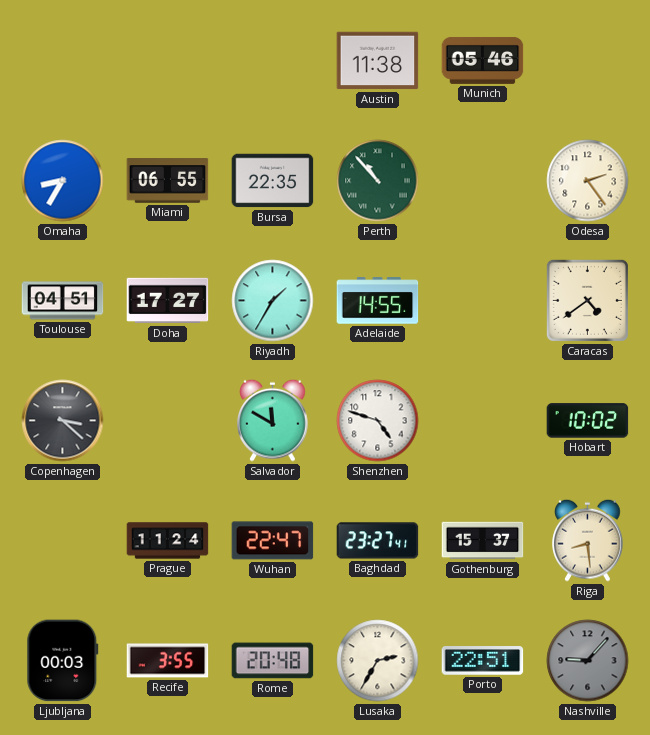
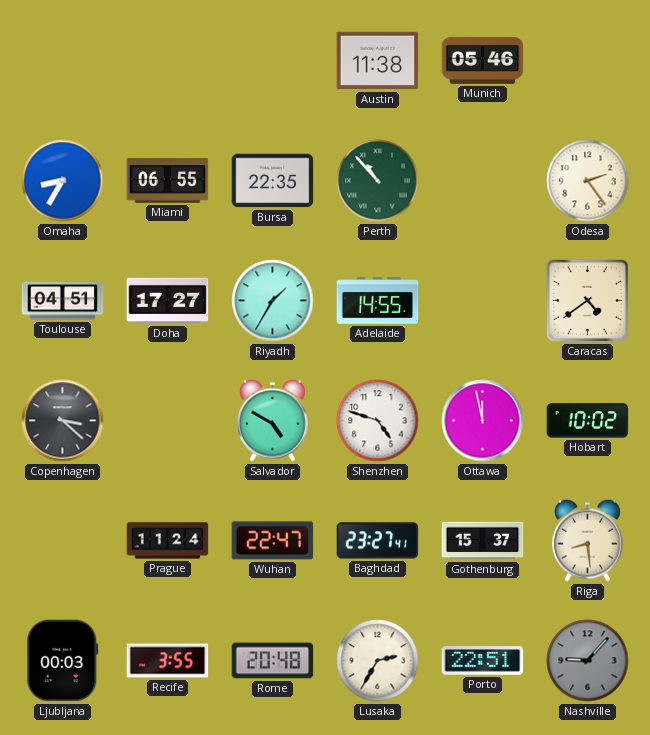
Salvador: 11:50 -> 4:50 (273, 420)
Ottawa: none -> 11:58 (483, 421)
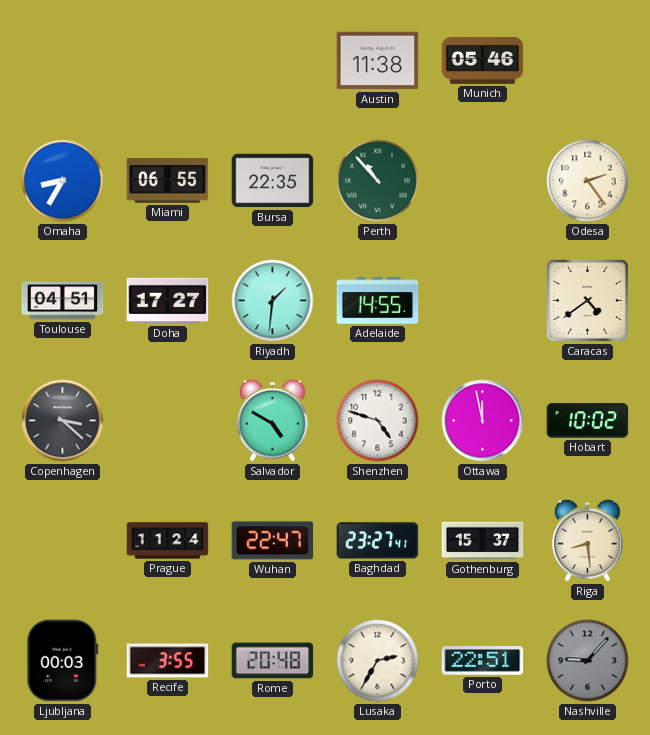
Riyadh: 1:35 -> 1:31 (273, 301)
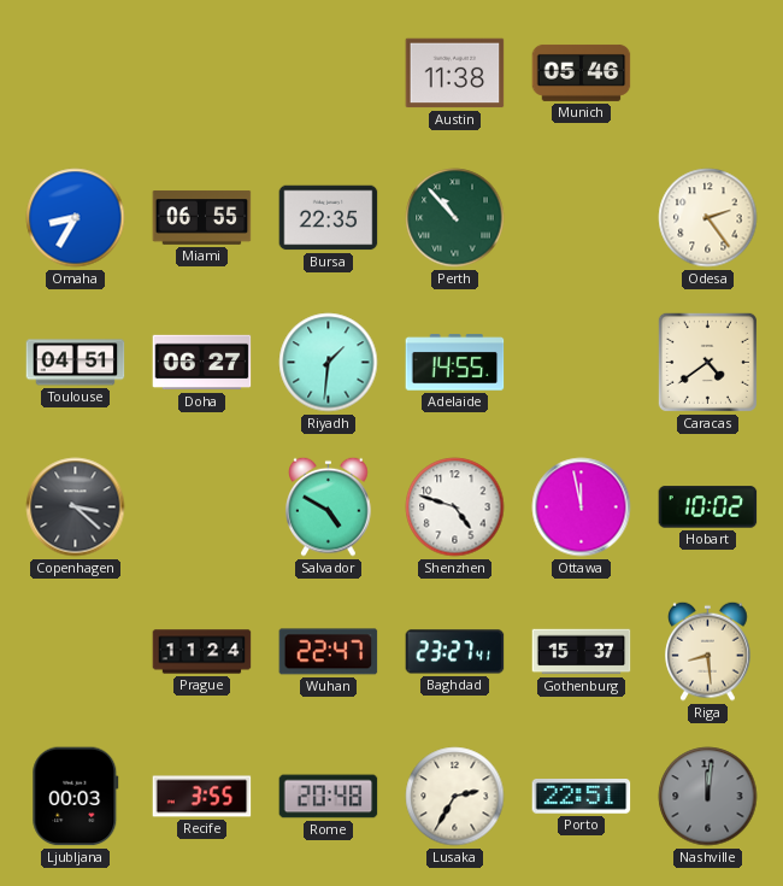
Doha: 17:27 -> 06:27 (202, 363)
Nashville: 9:07 -> 12:01 (708, 797)
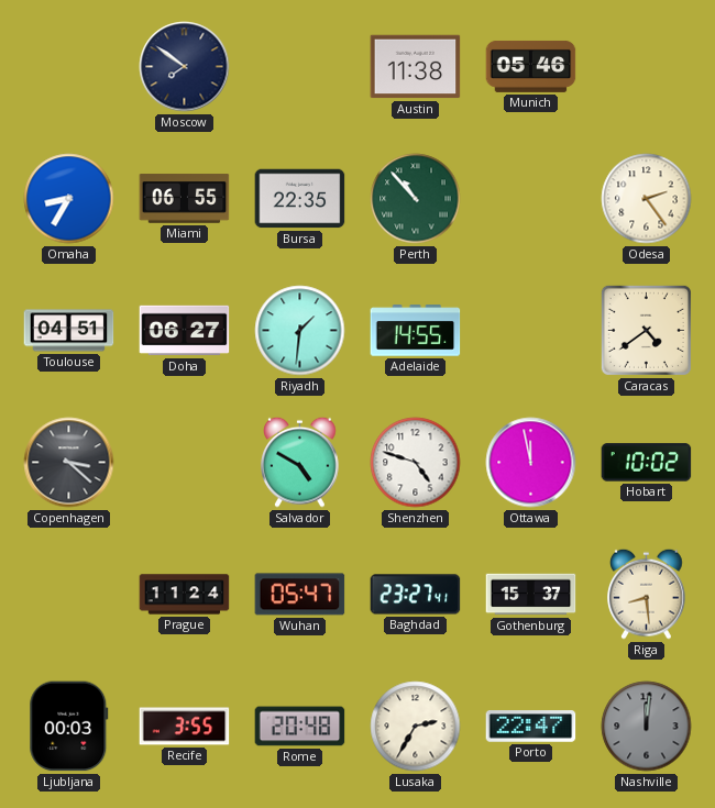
Moscow: none -> 7:51 (185, 67)
Wuhan: 22:47 -> 05:47 (300, 595)
Porto: 22:51 -> 22:47 (531, 727)
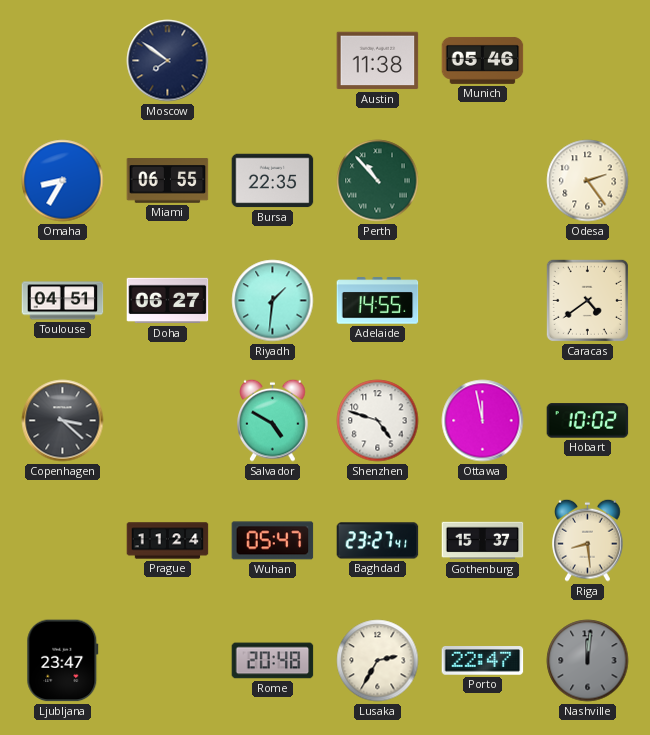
Ljubljana: 00:03 -> 23:47 (63, 661)
Recife: 3:55 -> none (185, 727)
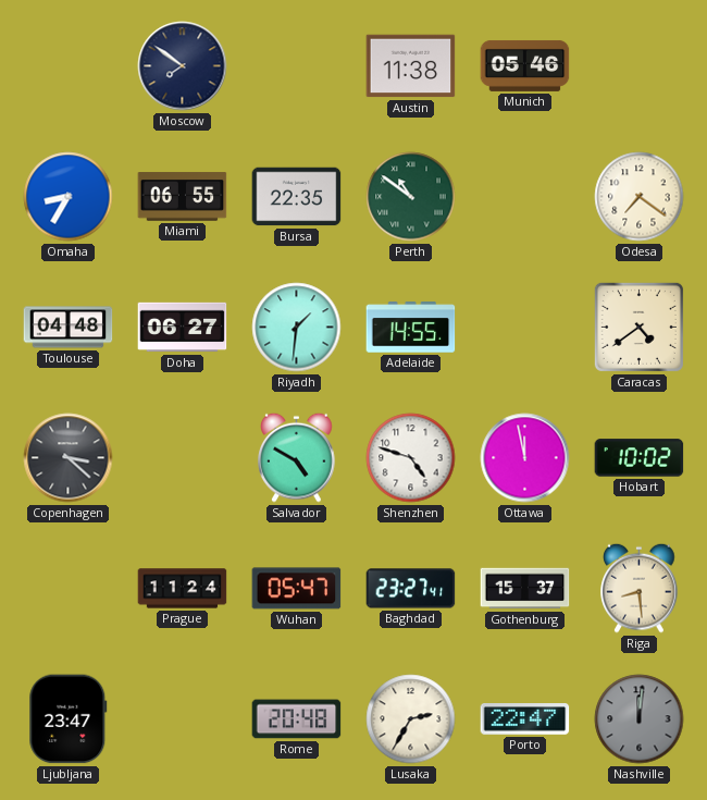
Perth: 10:53 -> 10:51 (411, 197)
Odesa: 2:24 -> 7:21 (640, 197)
Toulouse: 04:51 -> 04:48 (69, 328)
